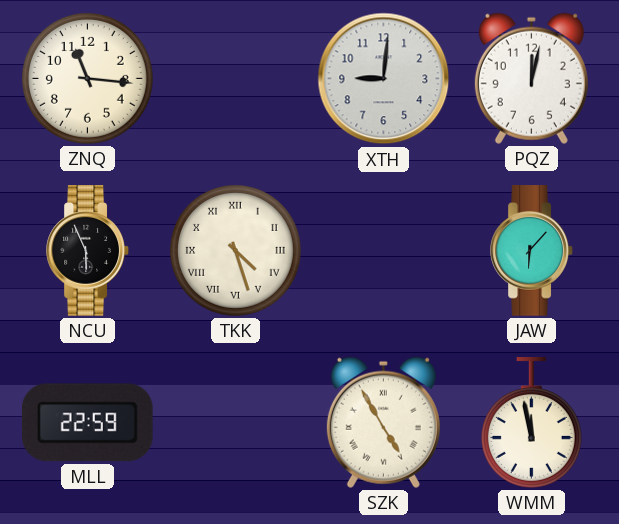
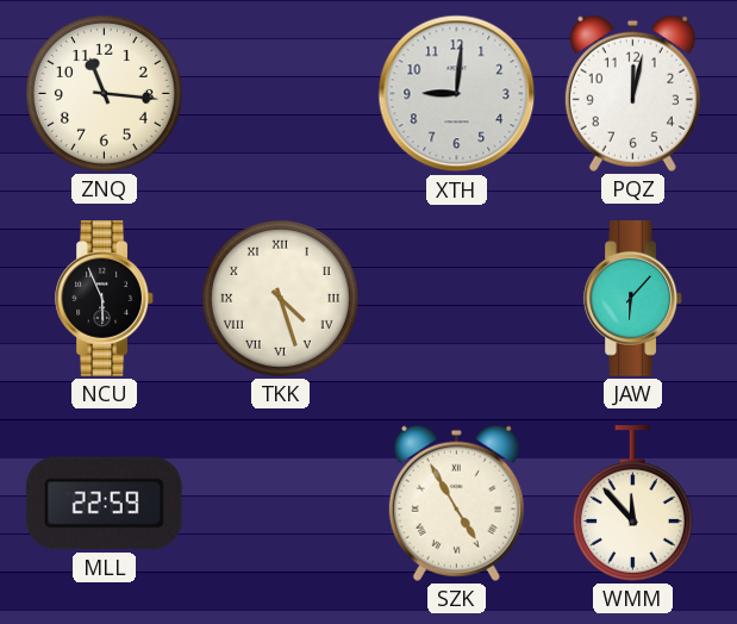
WMM: 11:58 -> 11:53 (632, 504)
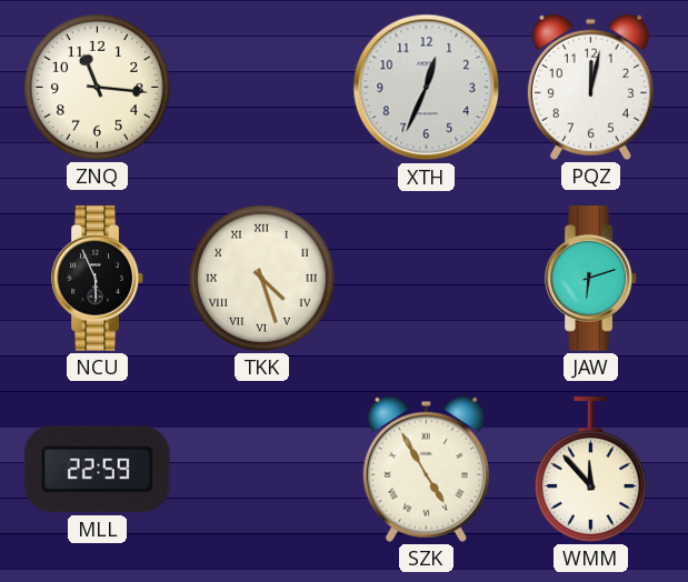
XTH: 9:01 -> 12:34 (427, 88)
JAW: 6:07 -> 6:12 (591, 279)
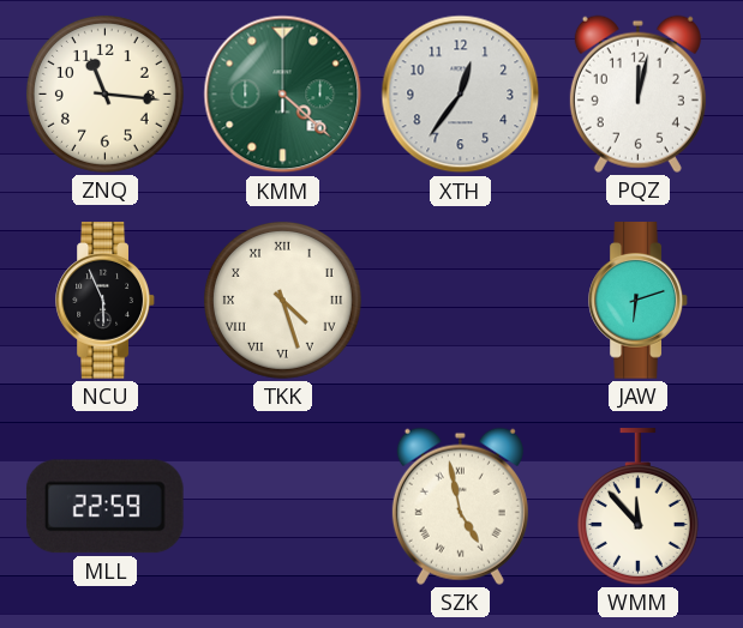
KMM: none -> 4:22 (283, 95)
XTH: 12:34 -> 12:36 (461, 95)
SZK: 4:55 -> 4:58 (460, 506)
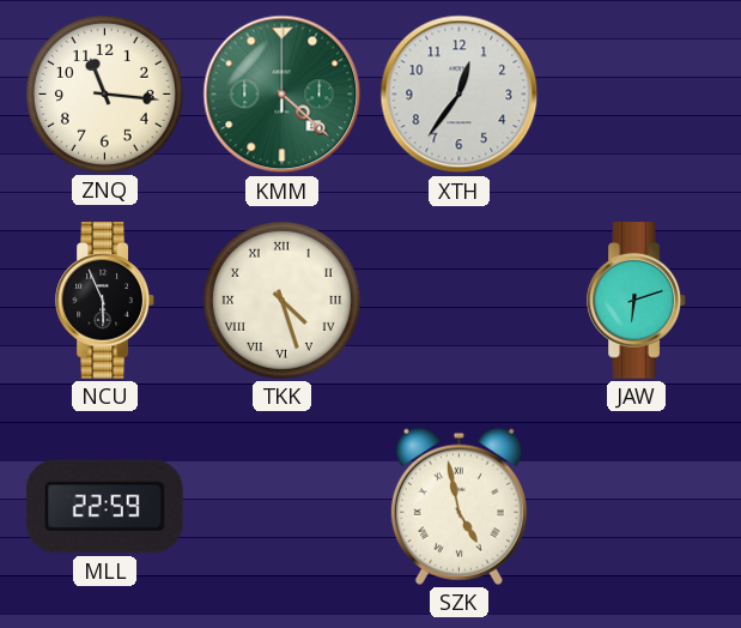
PQZ: 12:02 -> none (637, 93)
WMM: 11:53 -> none (637, 507)
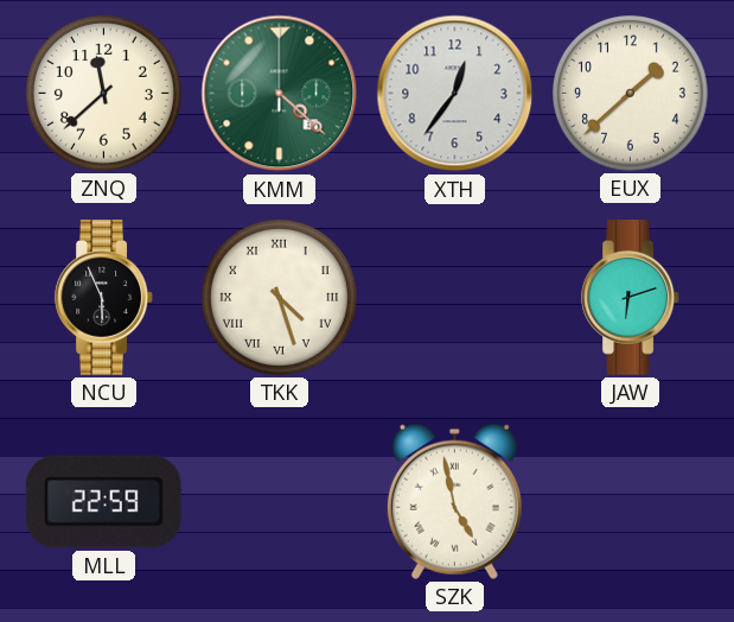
ZNQ: 11:16 -> 11:38 (103, 93)
EUX: none -> 1:38 (630, 93)
